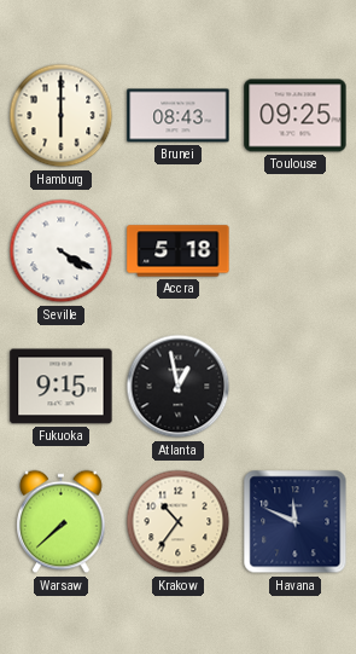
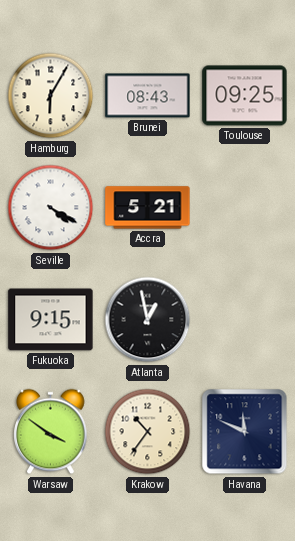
Hamburg: 6:00 -> 6:05 (51, 96)
Accra: 5:18 -> 5:21 (148, 208)
Warsaw: 7:38 -> 3:51 (51, 432)
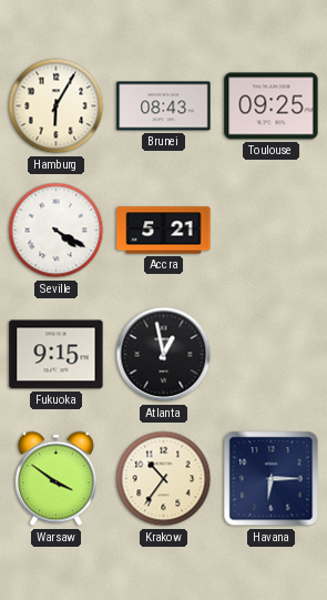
Havana: 11:49 -> 6:15 (272, 479)
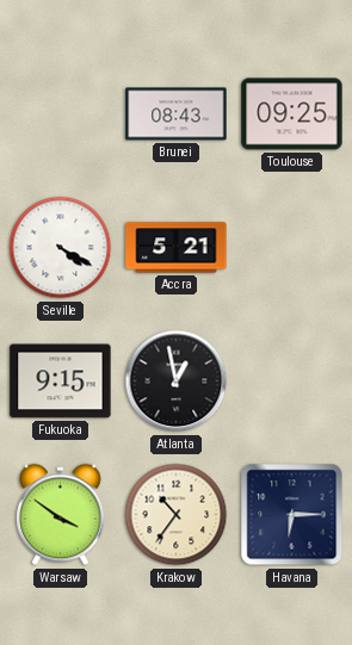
Hamburg: 6:05 -> none (57, 106)
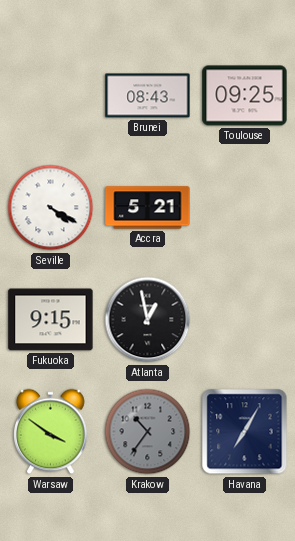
Krakow dial: cream -> grey (148, 432)
Havana: 6:15 -> 7:05 (245, 432)
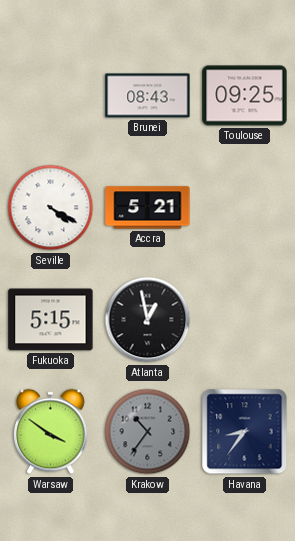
Fukuoka: 9:15 -> 5:15 (51, 320)
Havana: 7:05 -> 8:36 (245, 432)
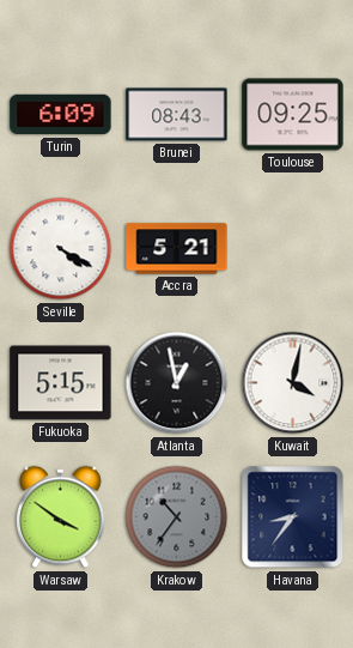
Turin: none -> 6:09 (61, 115)
Kuwait: none -> 4:02 (293, 383)
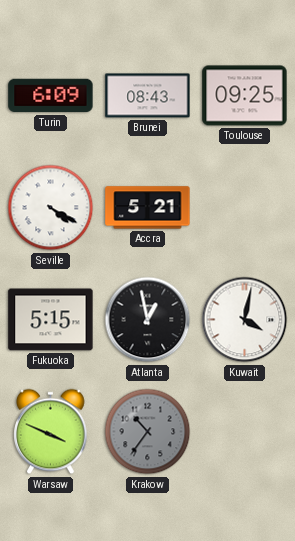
Warsaw: 3:51 -> 3:49 (51, 432)
Havana: 8:36 -> none (293, 517)
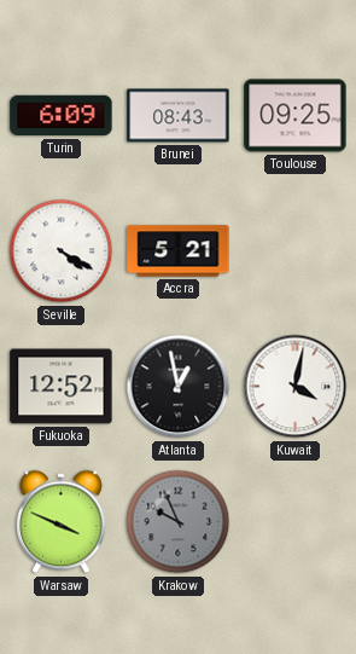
Fukuoka: 5:15 -> 12:52 (62, 387)
Krakow: 10:36 -> 9:56 (179, 522)
